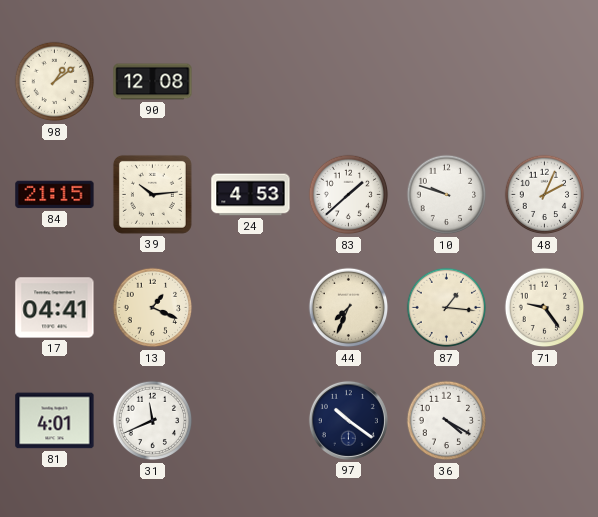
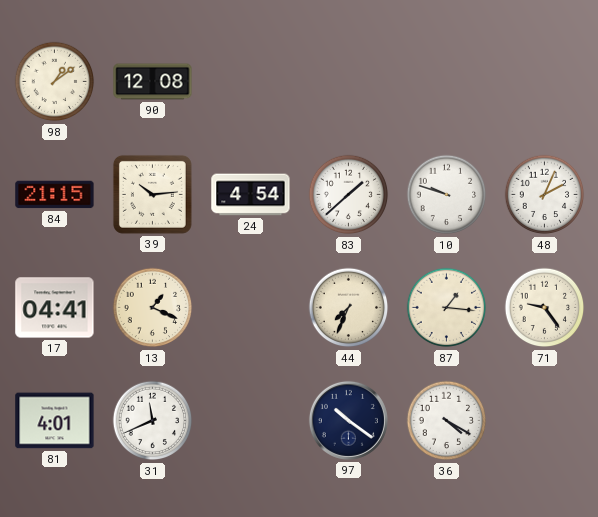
24: 4:53 -> 4:54 (251, 195)
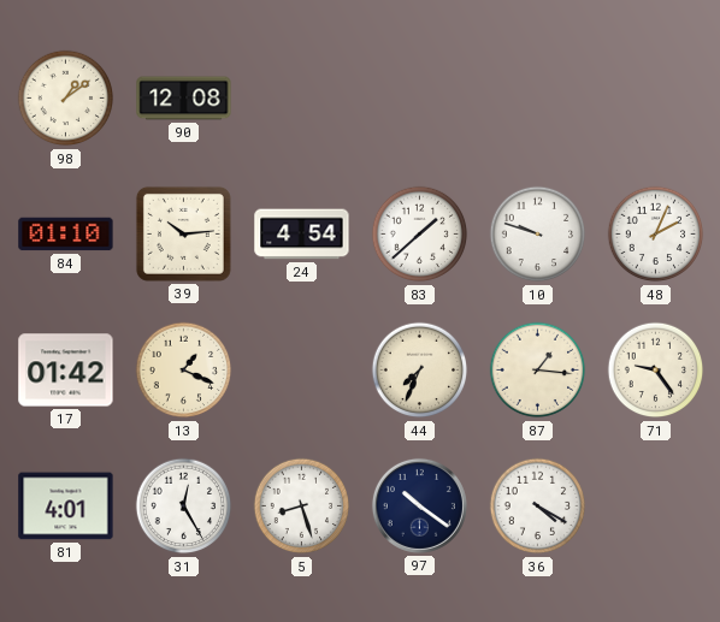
84: 21:15 -> 01:10 (66, 235)
17: 04:41 -> 01:42 (66, 371)
31: 11:41 -> 12:25 (184, 507)
5: none -> 8:27 (302, 507)
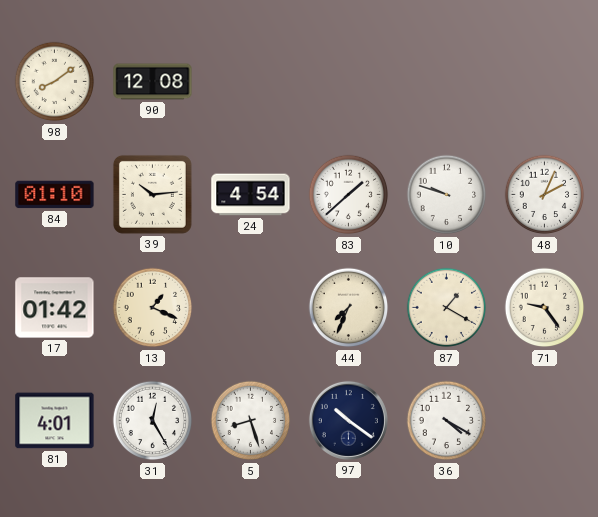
98: 1:09 -> 8:09 (55, 82)
87: 1:16 -> 1:20 (447, 308)
